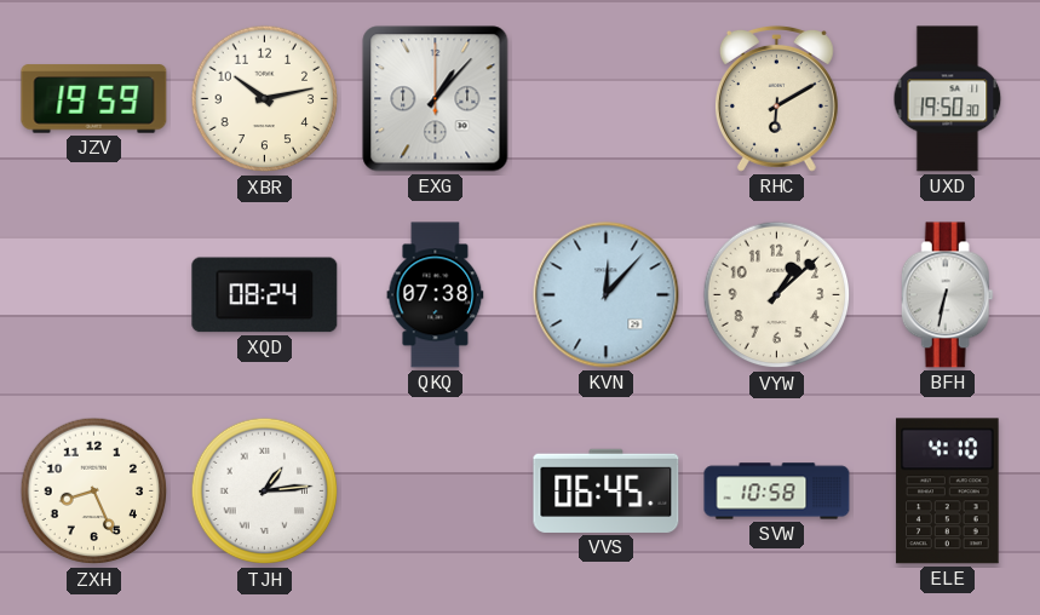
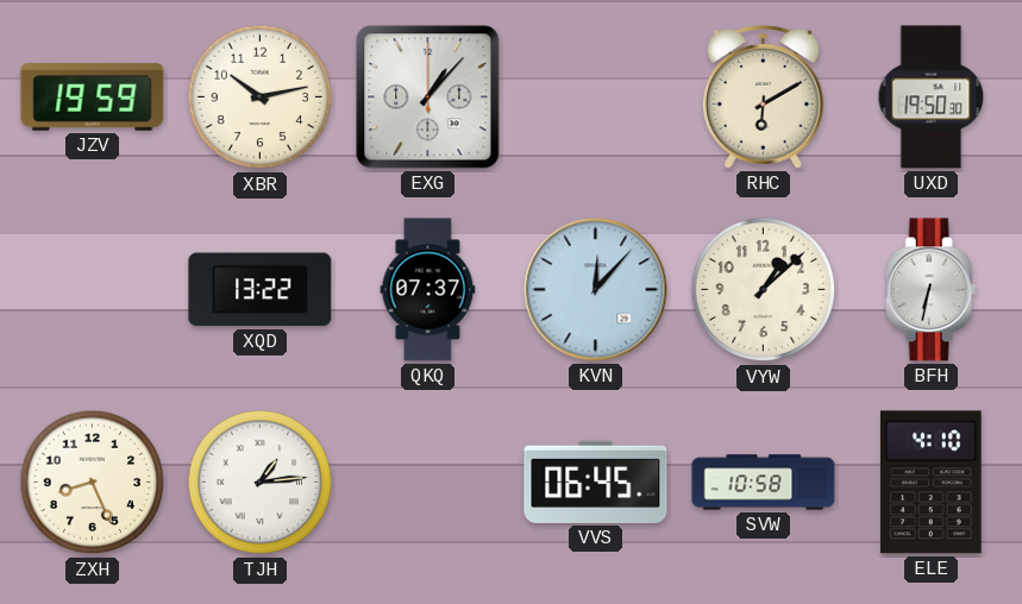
XQD: 08:24 -> 13:22 (261, 290)
QKQ: 07:38 -> 07:37 (428, 290)
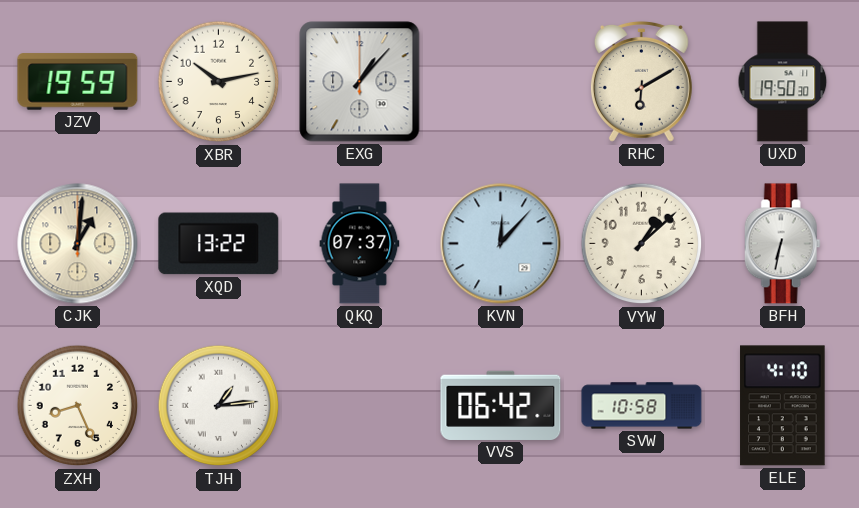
CJK: none -> 1:01 (78, 244)
VVS: 06:45 -> 06:42 (501, 405)
